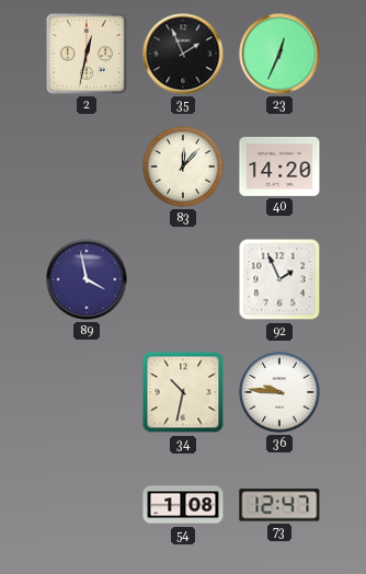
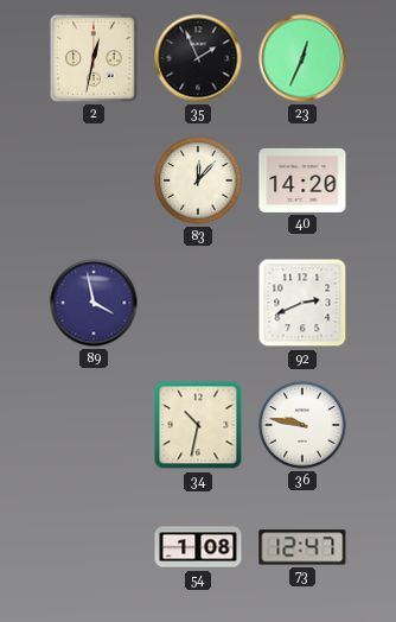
92: 1:56 -> 2:41 (302, 303)
36: 9:46 -> 9:47 (302, 425)
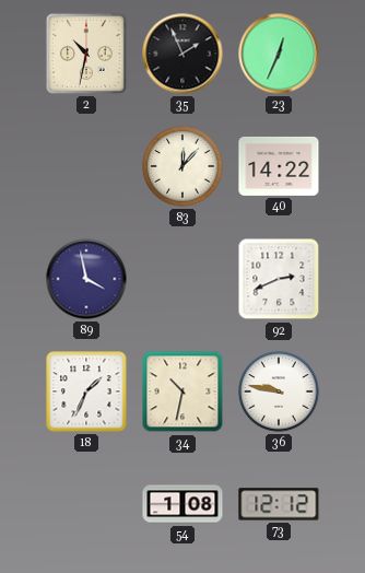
2: 12:32 -> 10:32 (86, 54)
40: 14:20 -> 14:22 (279, 166)
18: none -> 1:34 (86, 391)
73: 12:47 -> 12:12 (279, 504)
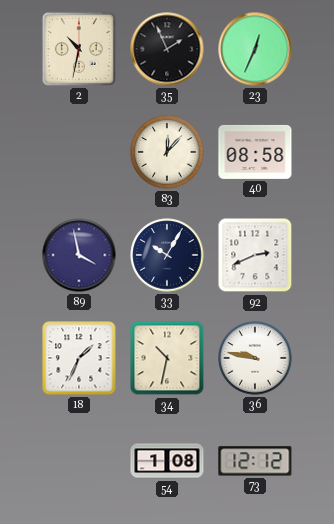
40: 14:22 -> 08:58 (255, 152)
33: none -> 10:05 (167, 255)
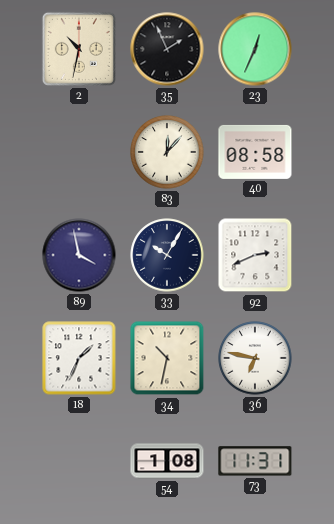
36: 9:47 -> 6:47 (255, 358)
73: 12:12 -> 11:31 (255, 461)
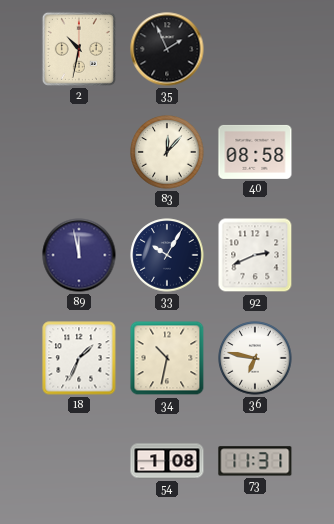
23: 12:34 -> none (255, 49)
89: 3:58 -> 11:58 (79, 255)
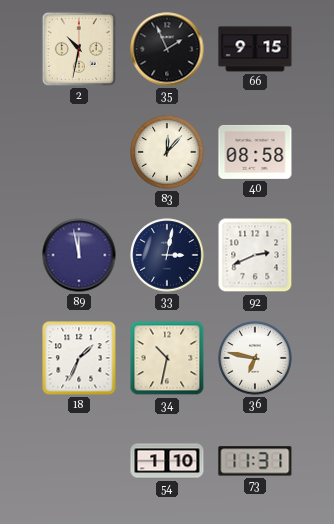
66: none -> 9:15 (255, 49)
33: 10:05 -> 3:02 (167, 255)
54: 1:08 -> 1:10 (167, 461)
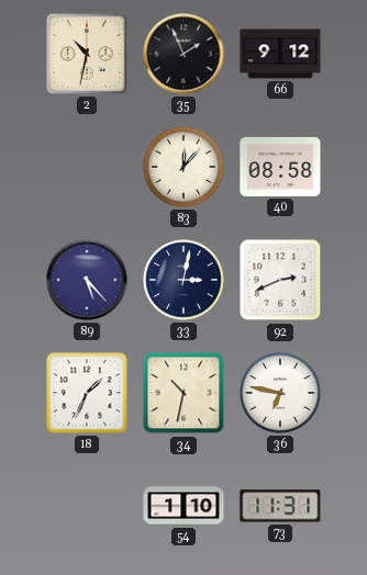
66: 9:15 -> 9:12 (280, 54)
89: 11:58 -> 5:23 (87, 280)
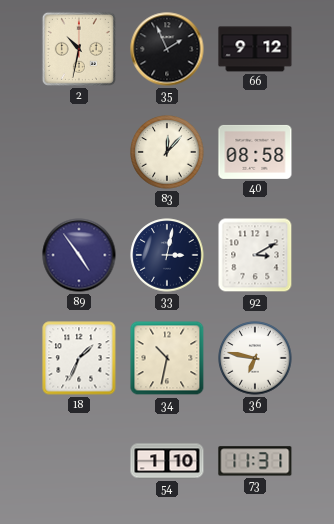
89: 5:23 -> 4:54 (79, 255)
92: 2:41 -> 3:10 (255, 255)
